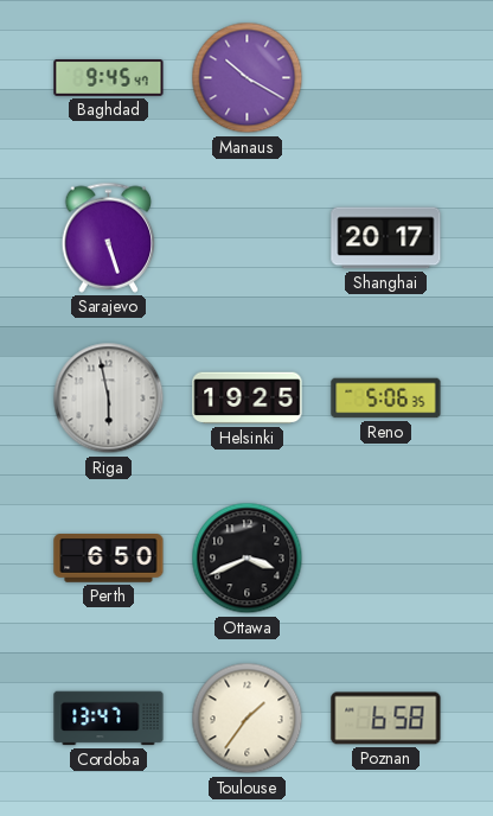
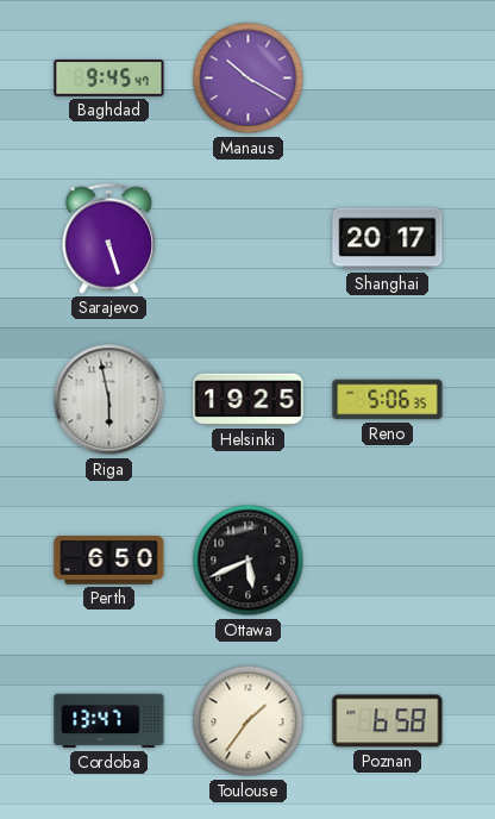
Ottawa: 3:41 -> 5:41 (249, 561)
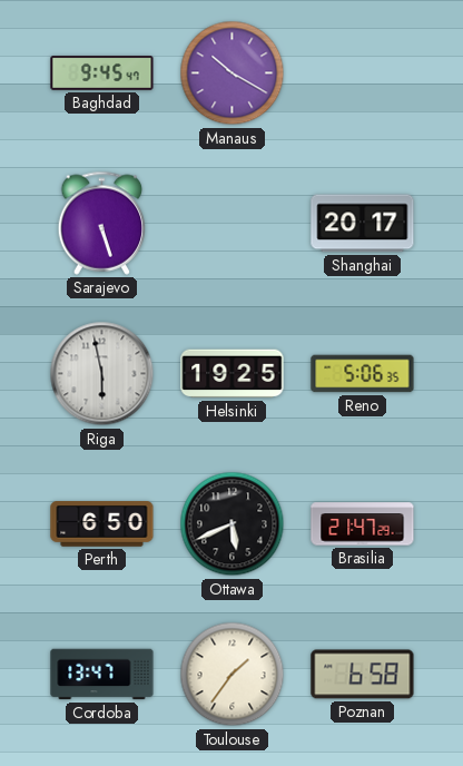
Brasilia: none -> 21:47 (363, 524)
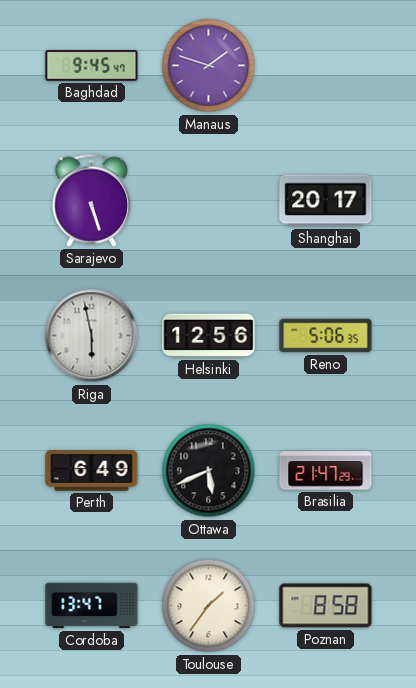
Manaus: 10:20 -> 1:48 (209, 66)
Helsinki: 19:25 -> 12:56 (209, 336)
Perth: 6:50 -> 6:49 (92, 471)
Poznan: 6:58 -> 8:58 (326, 606)
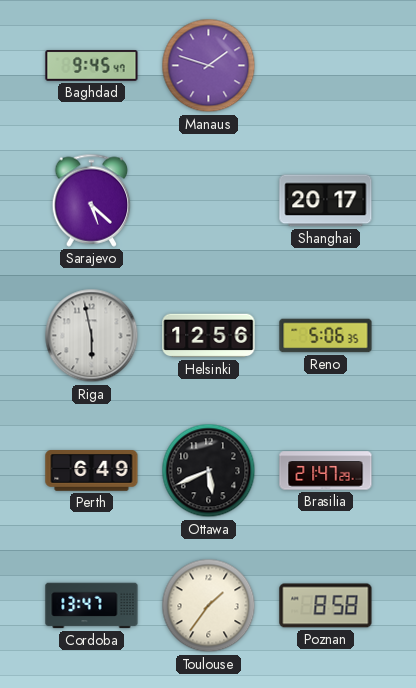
Sarajevo: 5:27 -> 5:22 (92, 200)
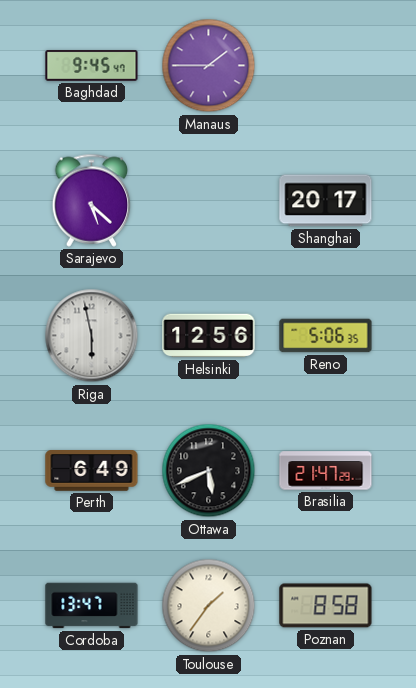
Manaus: 1:48 -> 1:45 (209, 66)
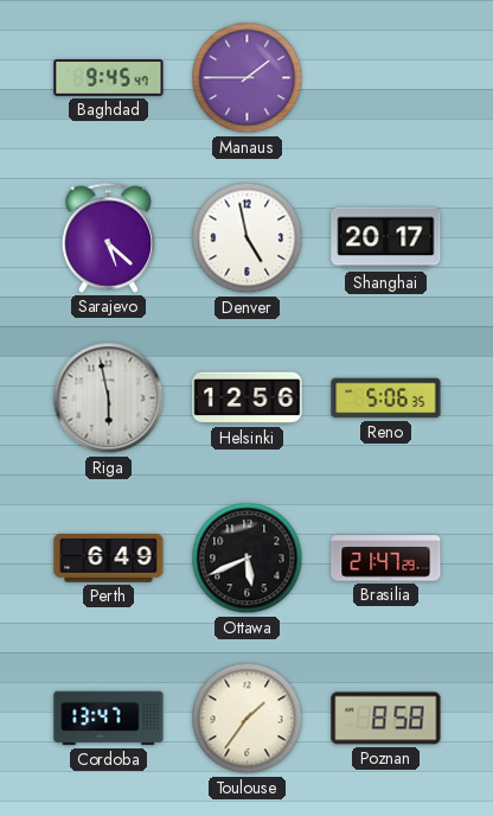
Denver: none -> 4:58 (248, 238)
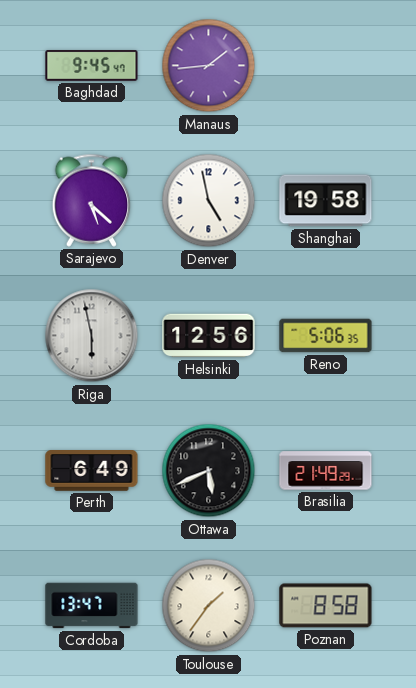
Manaus: 1:45 -> 1:44 (209, 66)
Shanghai: 20:17 -> 19:58 (326, 201)
Brasilia: 21:47 -> 21:49 (326, 471)
